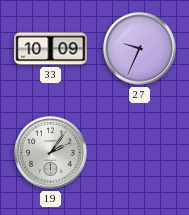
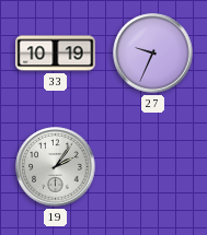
33: 10:09 -> 10:19 (56, 54)
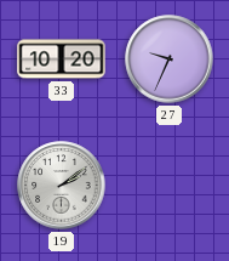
33: 10:19 -> 10:20 (62, 59)
19: 2:06 -> 2:09 (62, 186)
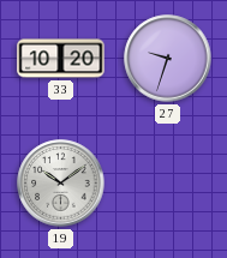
27: 9:34 -> 9:33 (168, 59)
19: 2:09 -> 10:09 (61, 184)
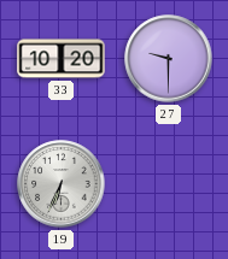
27: 9:33 -> 9:30 (169, 59)
19: 10:09 -> 6:34 (62, 184)
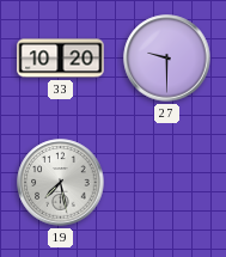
19: 6:34 -> 7:28 (61, 183)
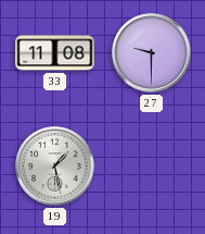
33: 10:20 -> 11:08 (55, 53)
19: 7:28 -> 1:28 (55, 167)
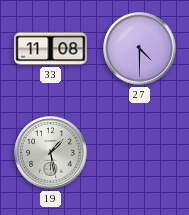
27: 9:30 -> 4:30 (140, 49)
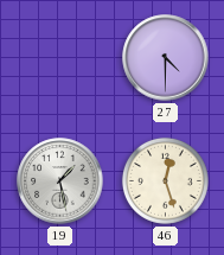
33: 11:08 -> none (51, 49)
46: none -> 12:27 (165, 180)
